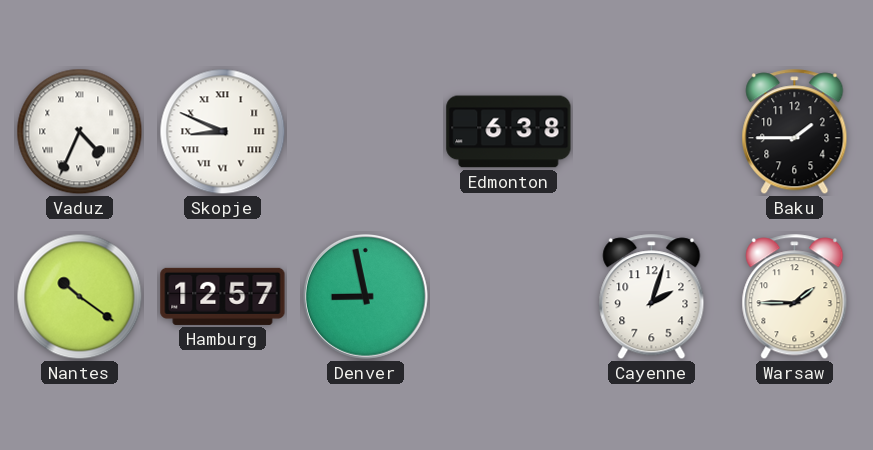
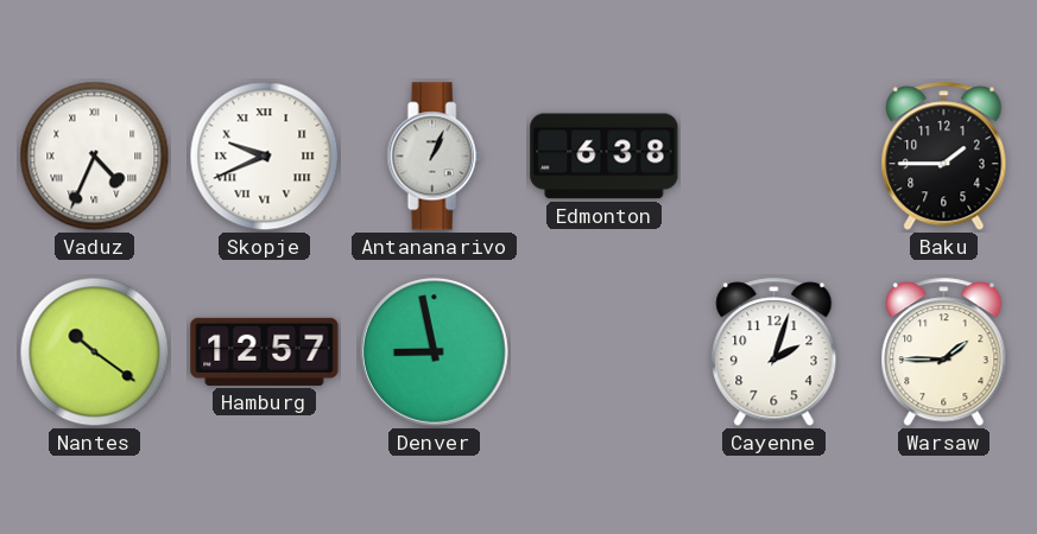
Skopje: 8:49 -> 9:41 (265, 157)
Antananarivo: none -> 1:04 (434, 157)
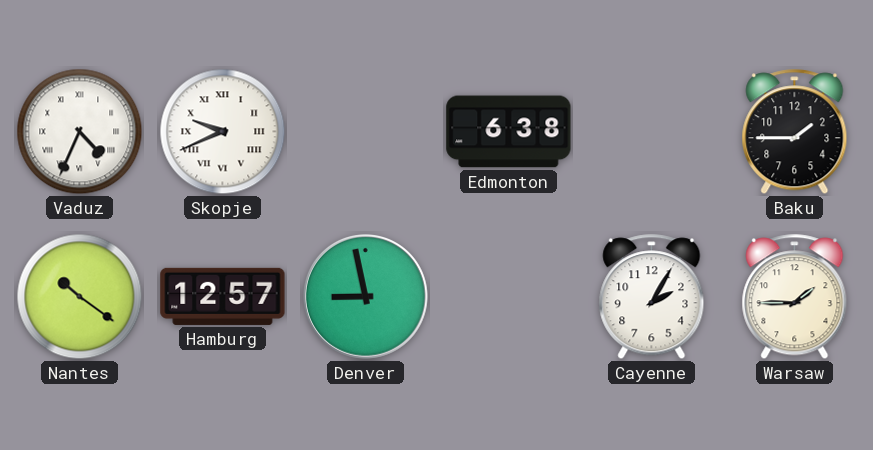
Antananarivo: 1:04 -> none (434, 157)
Cayenne: 2:03 -> 2:05 (652, 297)
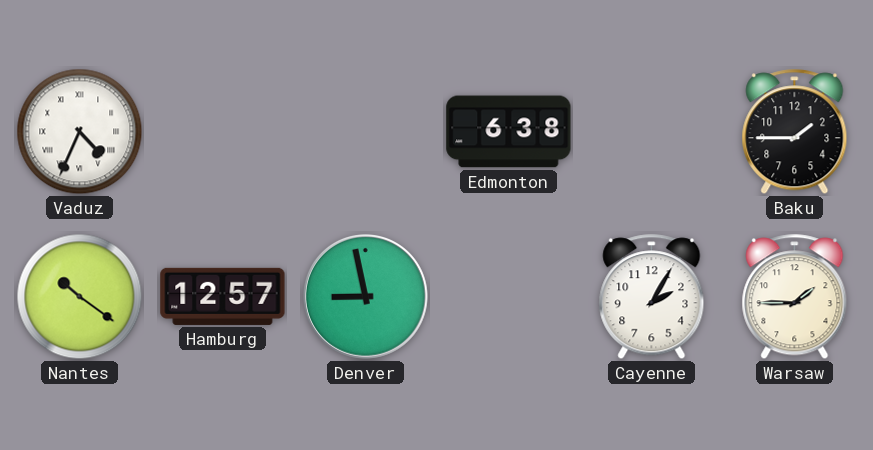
Skopje: 9:41 -> none (223, 132)
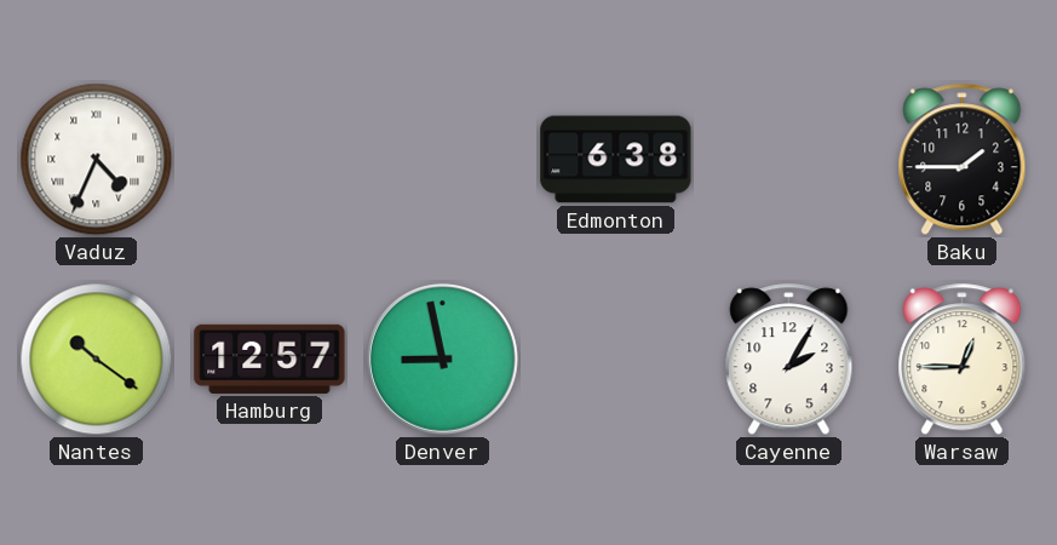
Warsaw: 1:45 -> 12:45 (963, 360)
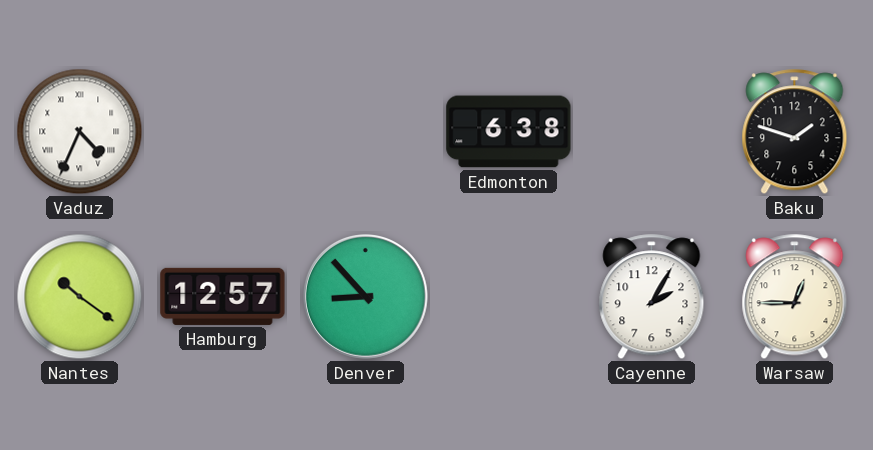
Baku: 1:45 -> 1:48 (795, 132)
Denver: 8:58 -> 8:53 (365, 296)
